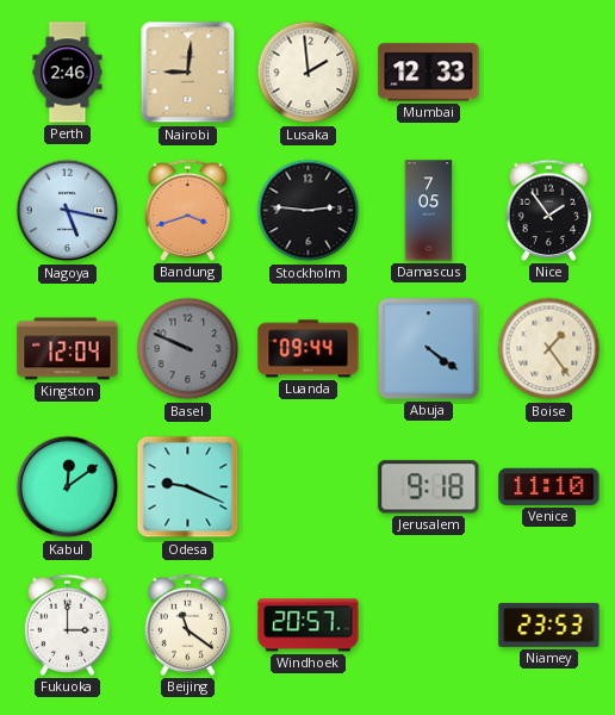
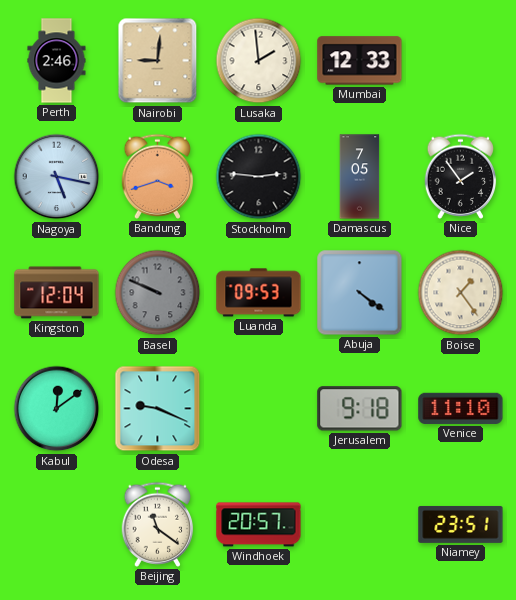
Luanda: 09:44 -> 09:53 (259, 293)
Fukuoka: 3:00 -> none (68, 624)
Niamey: 23:53 -> 23:51 (461, 524)
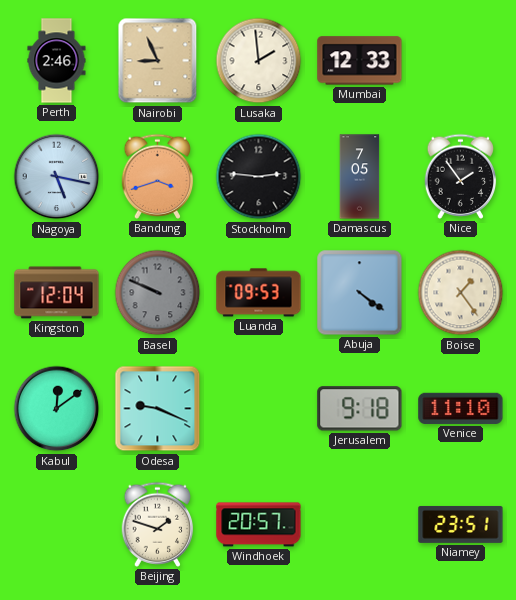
Nairobi: 9:01 -> 8:56 (158, 61)
Beijing: 11:21 -> 1:48 (158, 524)
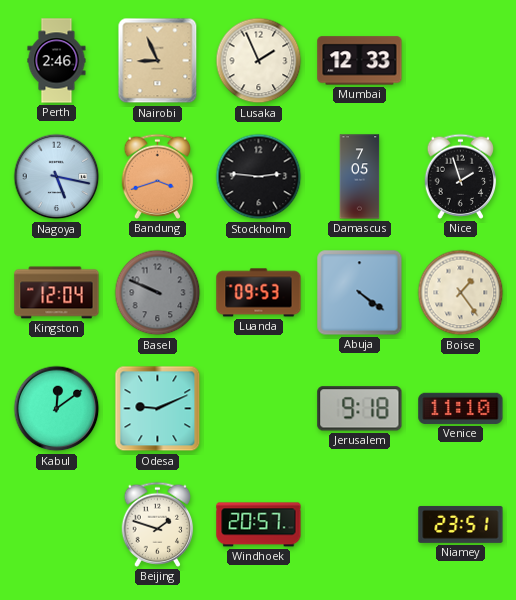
Lusaka: 1:59 -> 1:56 (259, 61)
Nice: 1:54 -> 1:57 (461, 176)
Odesa: 9:19 -> 9:11 (158, 409)
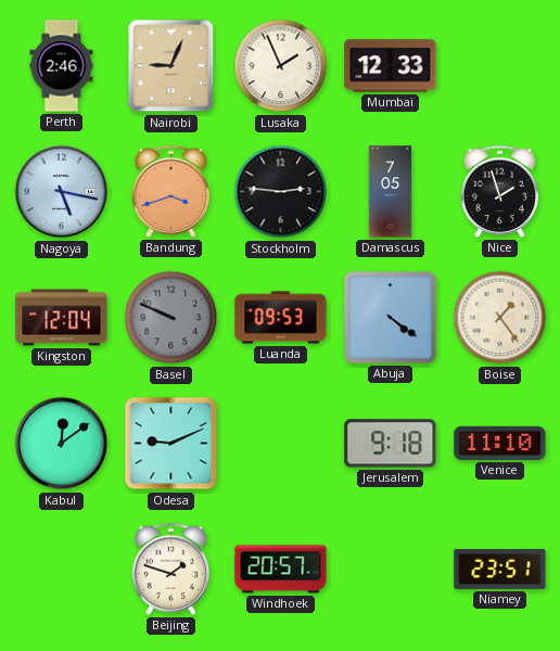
Nairobi: 8:56 -> 9:04 (171, 66)
